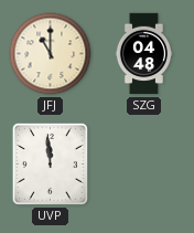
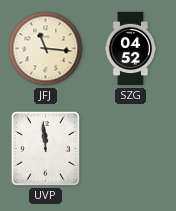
JFJ: 11:00 -> 11:16 (46, 49)
SZG: 04:48 -> 04:52 (130, 49)
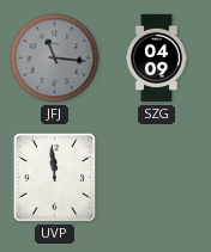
JFJ dial: cream -> grey (55, 59)
SZG: 04:52 -> 04:09 (156, 59)
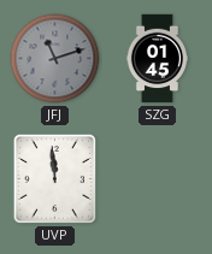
JFJ: 11:16 -> 11:12 (55, 59)
SZG: 04:09 -> 01:45 (157, 59)
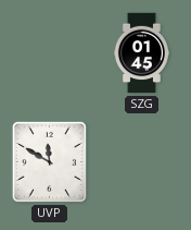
JFJ: 11:12 -> none (55, 59)
UVP: 11:59 -> 11:50 (49, 161)
